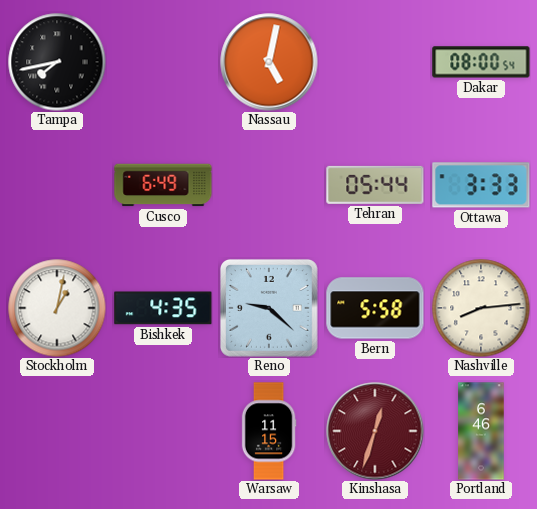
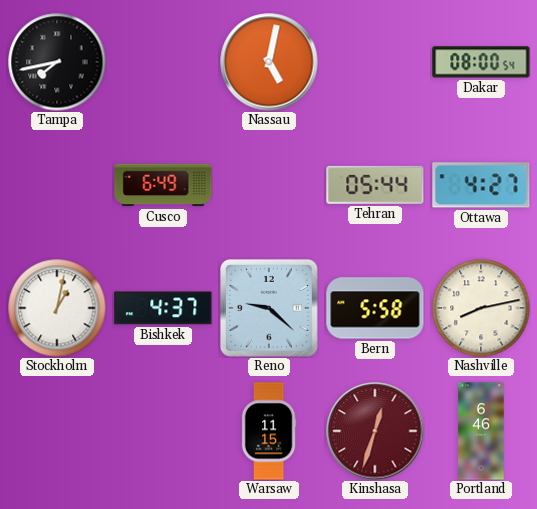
Ottawa: 3:33 -> 4:27 (481, 185)
Bishkek: 4:35 -> 4:37 (163, 308)
Nashville: 8:14 -> 8:13 (481, 308)
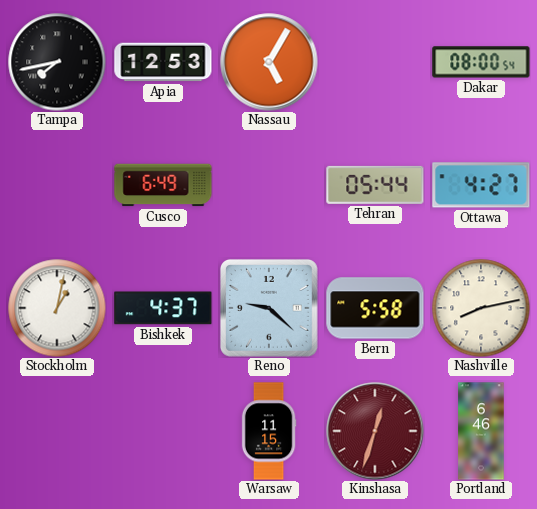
Apia: none -> 12:53 (163, 62)
Nassau: 5:02 -> 5:05 (269, 62)
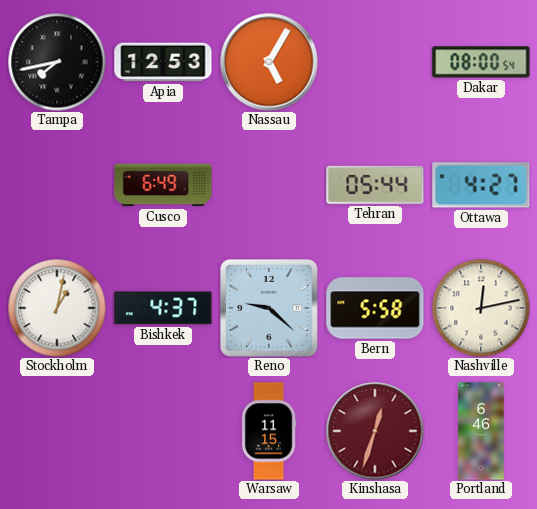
Nashville: 8:13 -> 12:13 (481, 308)
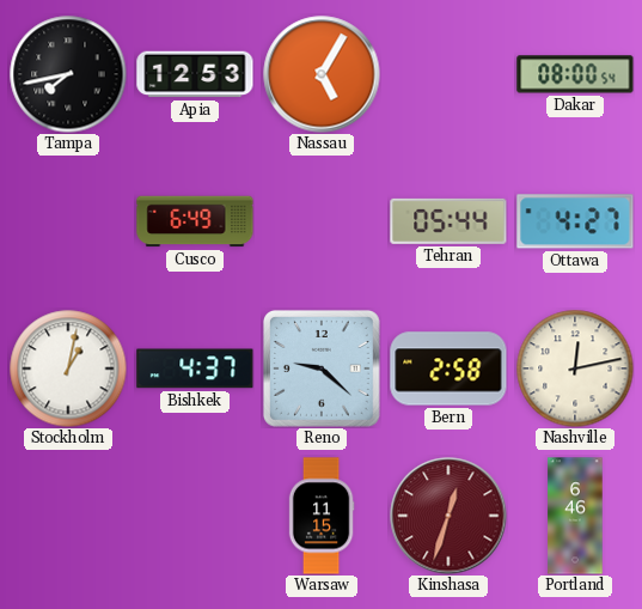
Bern: 5:58 -> 2:58 (448, 369)
